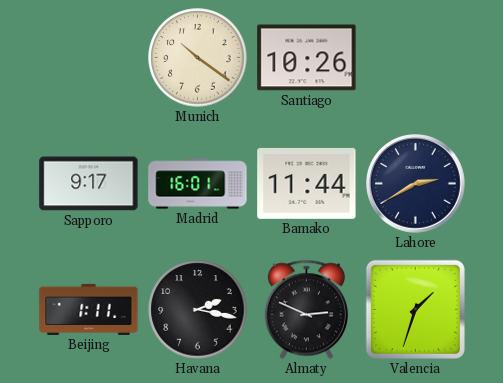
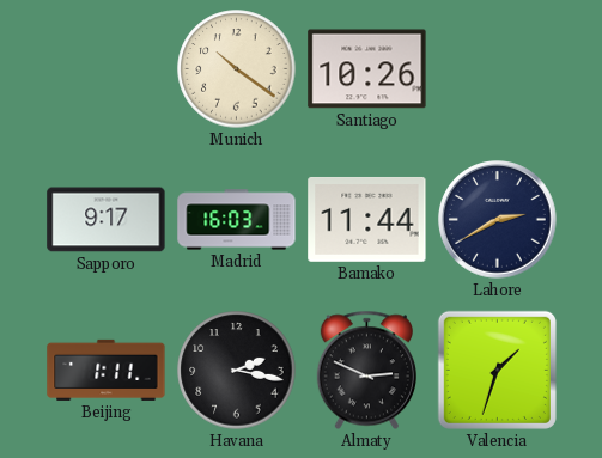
Madrid: 16:01 -> 16:03 (237, 220)
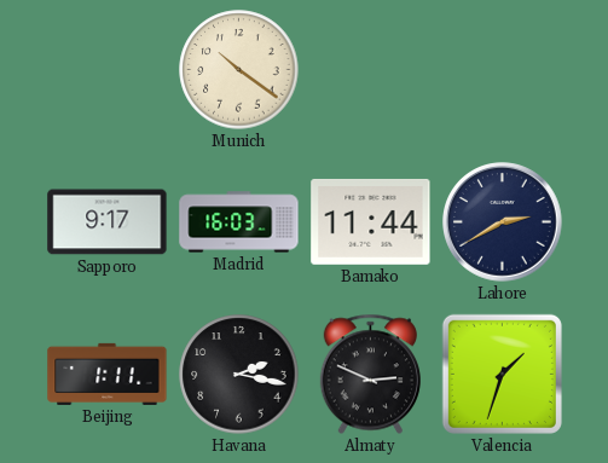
Santiago: 10:26 -> none (367, 69)
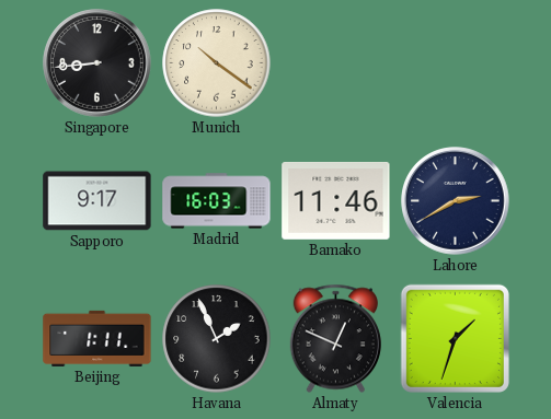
Singapore: none -> 8:44 (97, 63)
Bamako: 11:44 -> 11:46 (336, 201)
Havana: 2:17 -> 1:56 (217, 339)
Almaty: 2:49 -> 12:49 (335, 339)
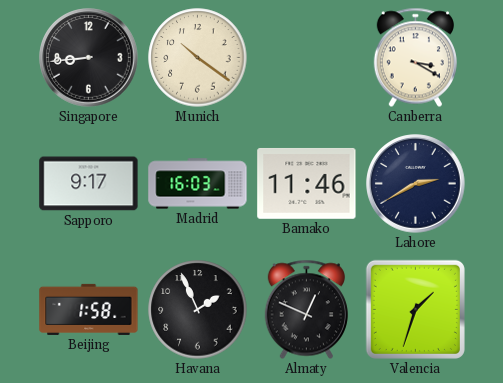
Canberra: none -> 3:20 (415, 58)
Beijing: 1:11 -> 1:58 (89, 309)
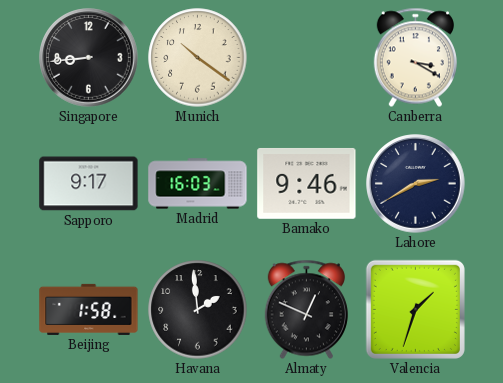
Bamako: 11:46 -> 9:46 (307, 184)
Havana: 1:56 -> 1:59 (198, 310)
